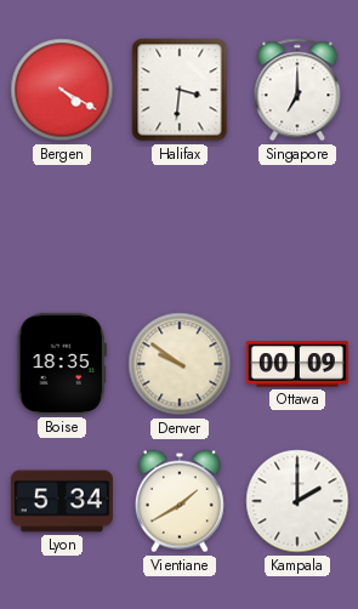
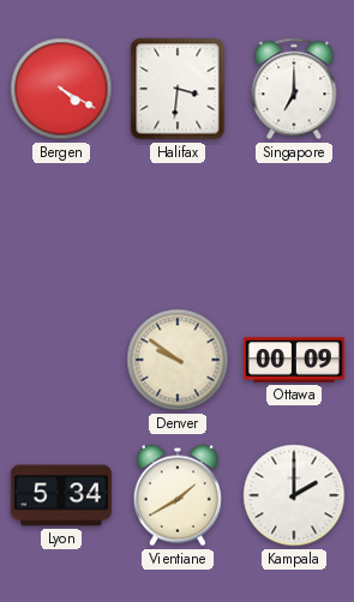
Boise: 18:35 -> none (62, 364)
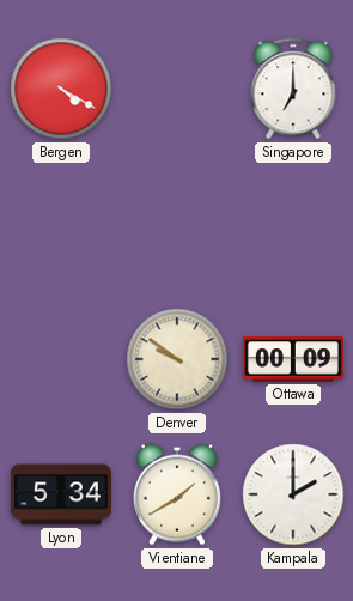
Halifax: 3:31 -> none (178, 89)
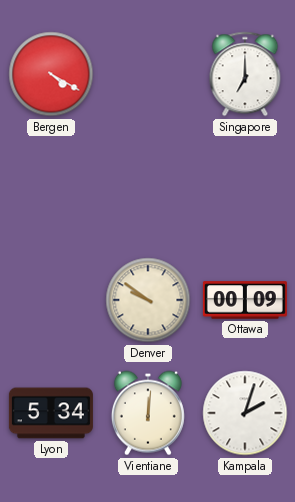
Vientiane: 1:40 -> 12:01 (148, 413)
Kampala: 2:00 -> 2:03 (245, 413)
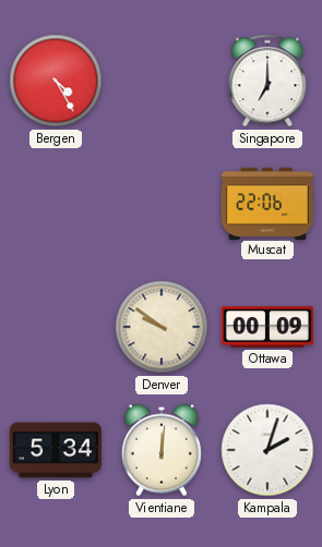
Bergen: 4:20 -> 4:25 (56, 81)
Muscat: none -> 22:06 (267, 203)
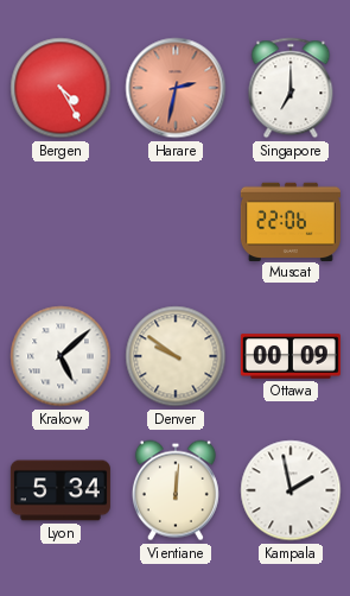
Harare: none -> 2:32 (176, 88)
Krakow: none -> 5:08 (61, 356)
Kampala: 2:03 -> 1:58 (291, 490)
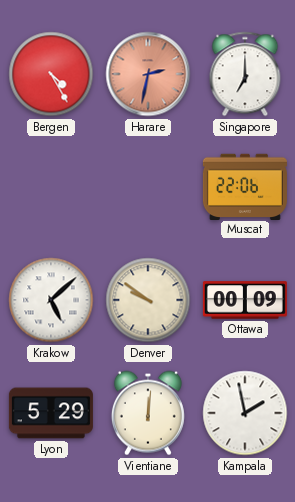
Lyon: 5:34 -> 5:29 (51, 413)
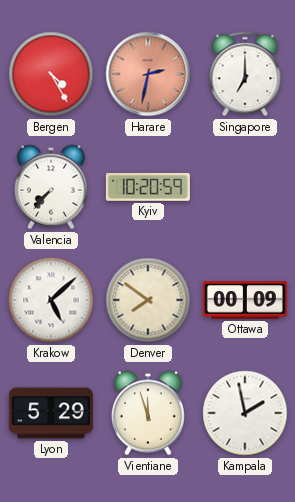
Valencia: none -> 7:37 (51, 187)
Kyiv: none -> 10:20 (148, 187)
Muscat: 22:06 -> none (245, 186)
Denver: 9:51 -> 7:51 (148, 300)
Vientiane: 12:01 -> 11:57 (148, 413)
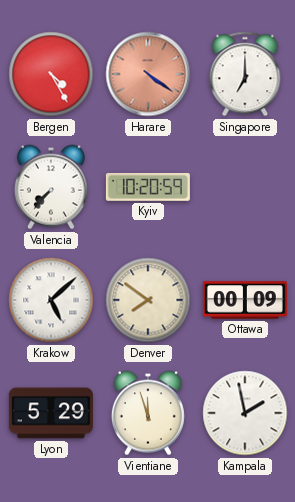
Harare: 2:32 -> 4:21 (148, 74)
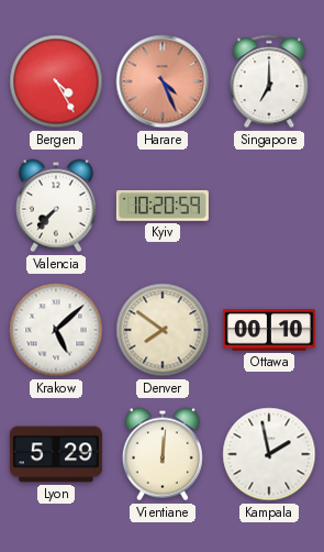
Harare: 4:21 -> 4:26 (163, 81)
Ottawa: 00:09 -> 00:10 (269, 330)
Vientiane: 11:57 -> 12:01 (163, 454)
